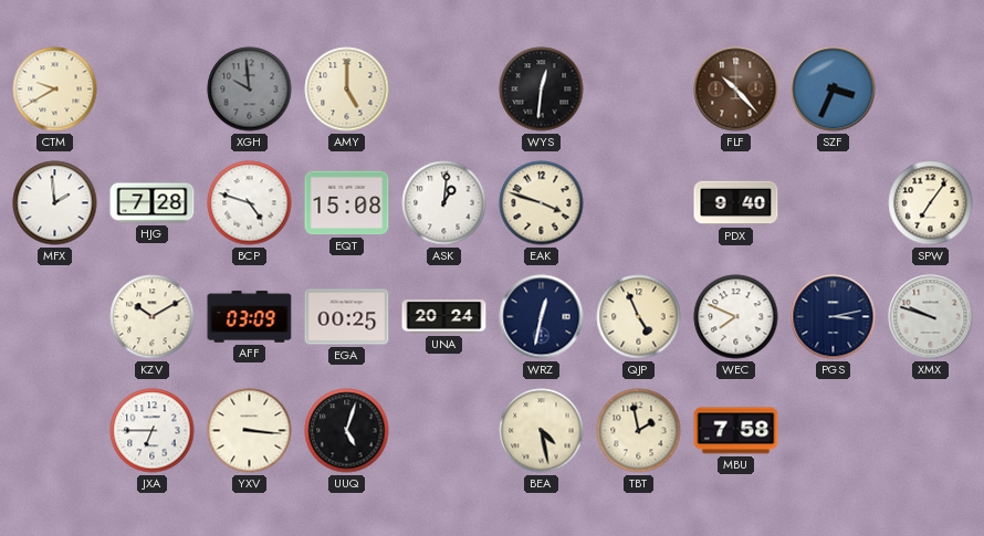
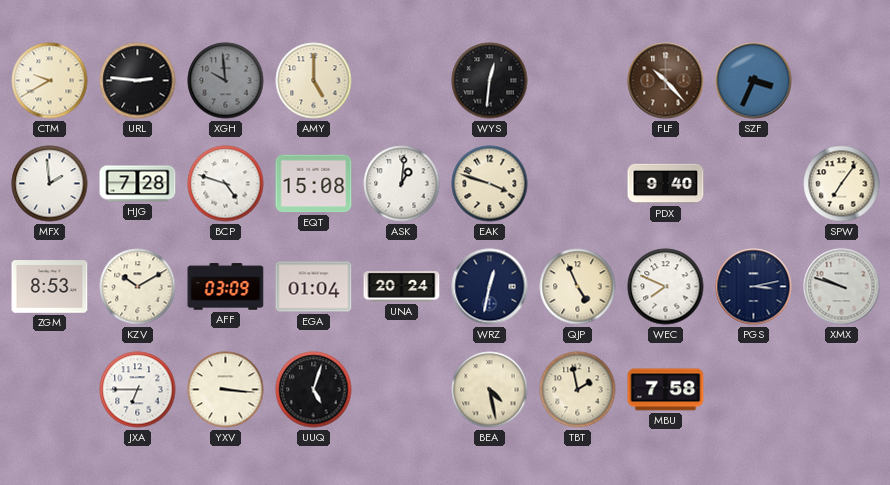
URL: none -> 2:46 (138, 81)
ZGM: none -> 8:53 (50, 287)
EGA: 00:25 -> 01:04 (314, 287)
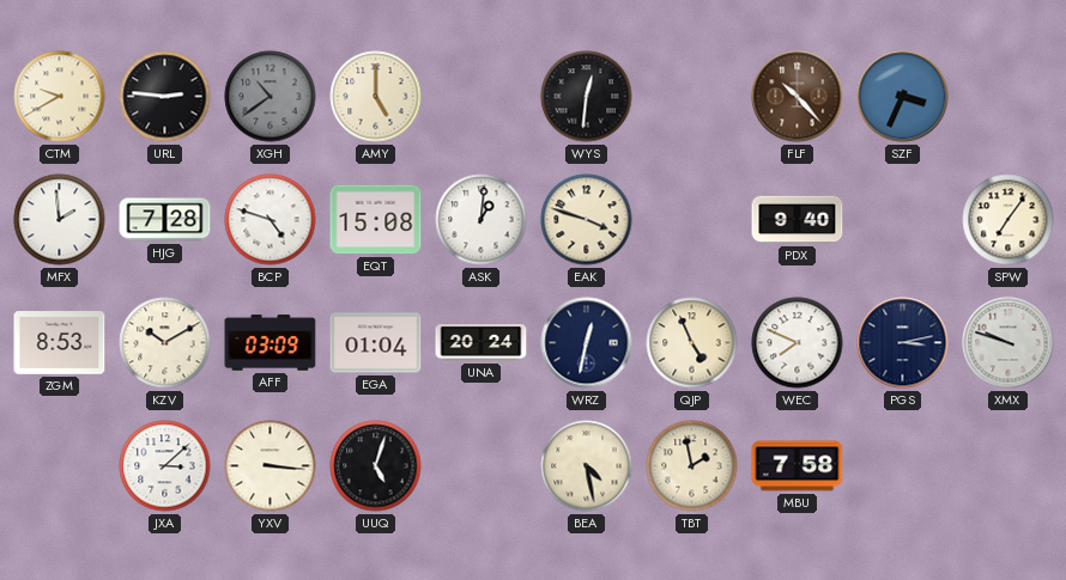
XGH: 9:59 -> 10:39 (271, 97)
JXA: 6:45 -> 3:08 (165, 466)
